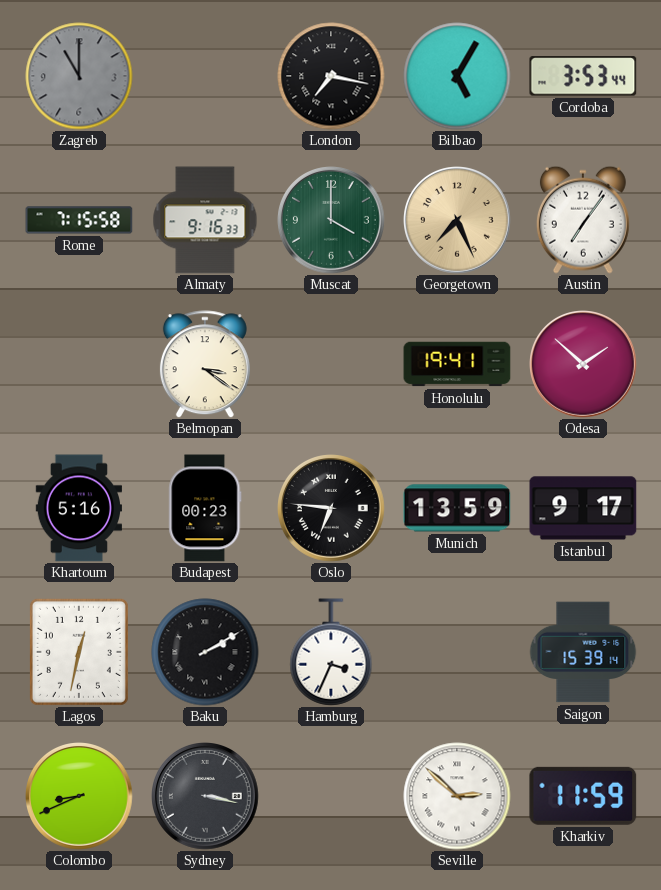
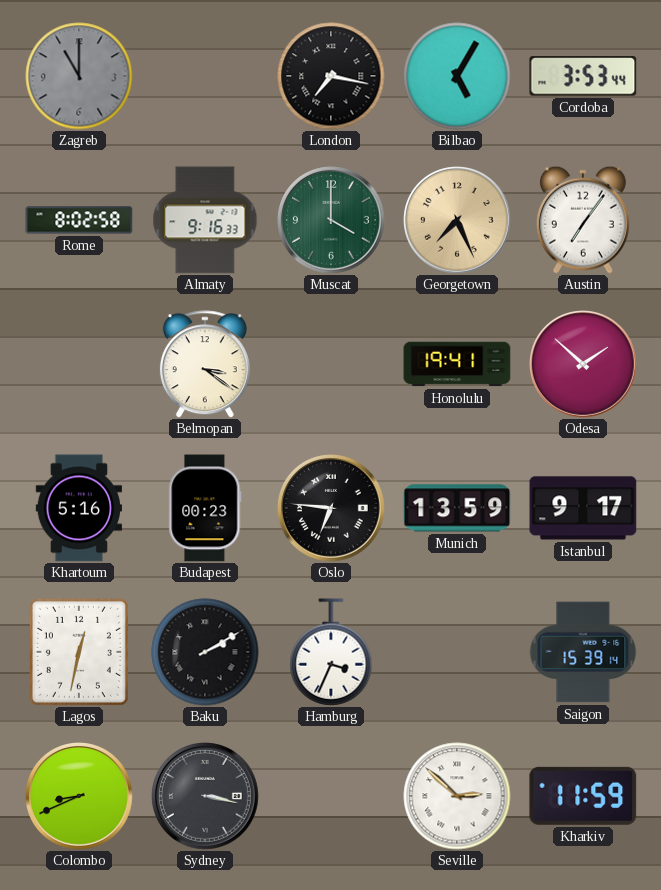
Rome: 7:15 -> 8:02 (79, 220)
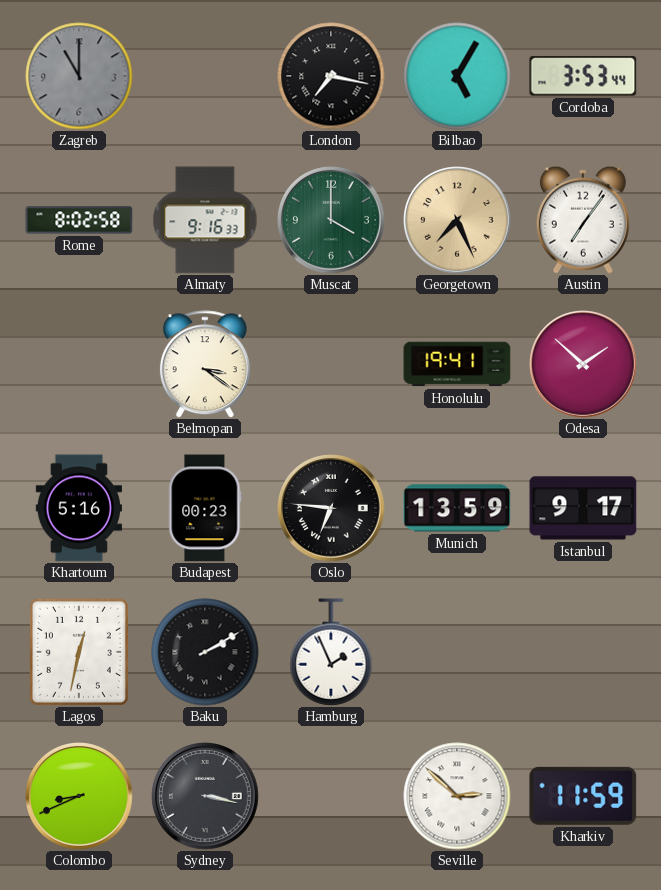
Hamburg: 3:34 -> 1:56 (331, 652)
Saigon: 15:39 -> none (583, 652)
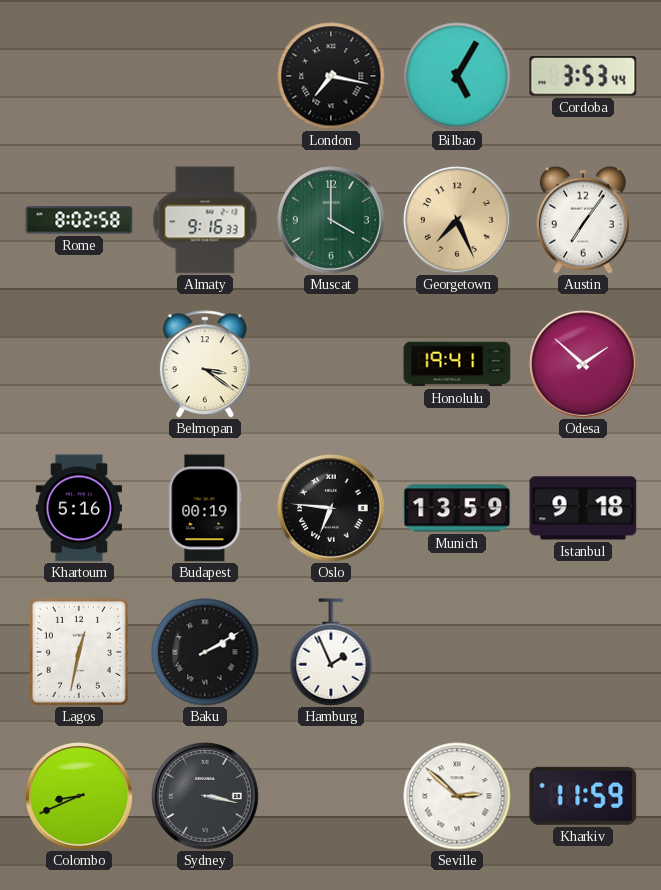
Zagreb: 11:00 -> none (79, 76)
Budapest: 00:23 -> 00:19 (205, 508)
Istanbul: 9:17 -> 9:18 (583, 508)
